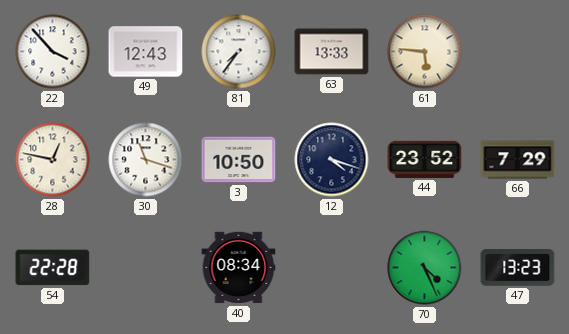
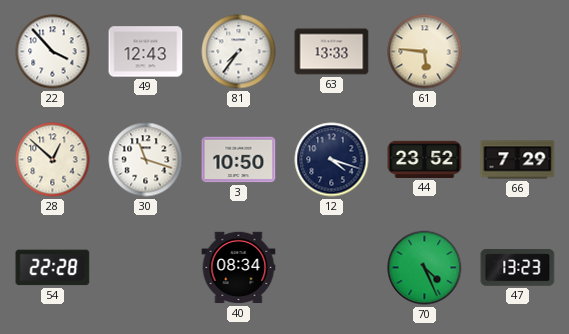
28: 12:47 -> 12:52 (53, 160)
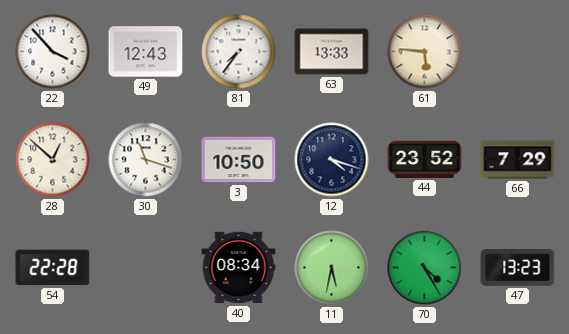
11: none -> 5:32 (332, 268)
70: 4:26 -> 4:25 (425, 268)
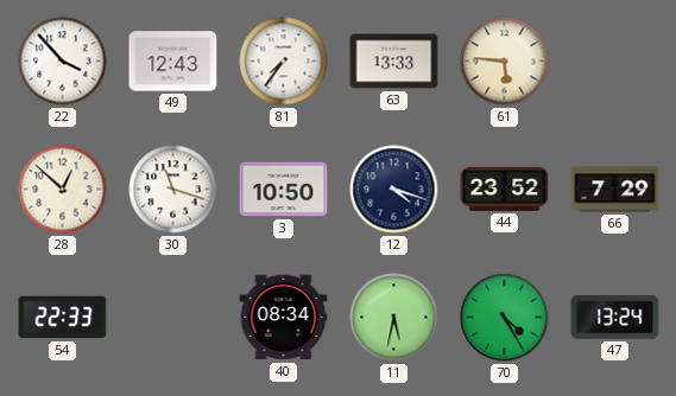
54: 22:28 -> 22:33 (63, 318)
47: 13:23 -> 13:24 (615, 318)
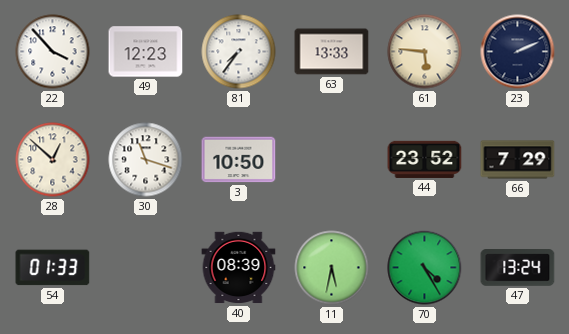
49: 12:43 -> 12:23 (146, 52)
23: none -> 2:11 (518, 52)
12: 4:18 -> none (394, 190)
54: 22:33 -> 01:33 (53, 268)
40: 08:34 -> 08:39 (239, 268)
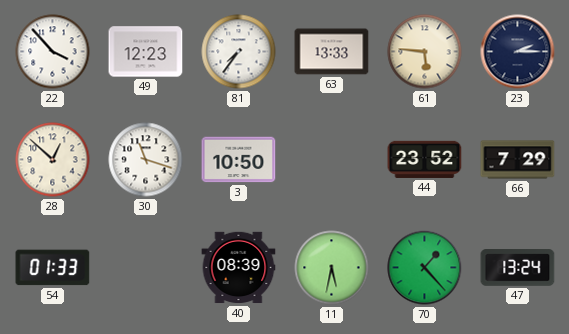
23: 2:11 -> 2:15 (518, 52)
70: 4:25 -> 1:23 (425, 268)
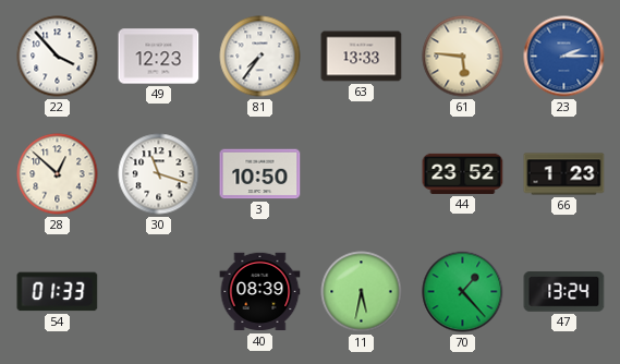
23 dial: navy -> blue (564, 57)
66: 7:29 -> 1:23 (564, 174)
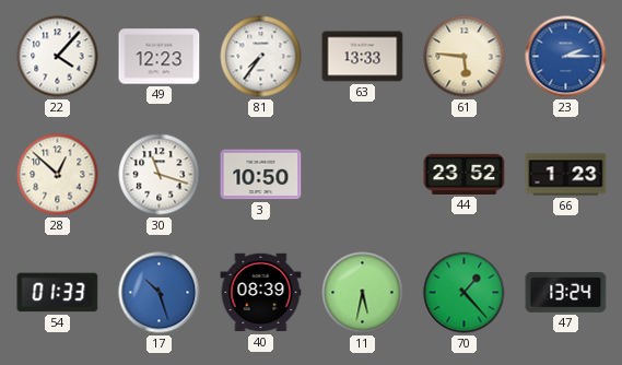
22: 3:53 -> 4:07 (58, 57)
17: none -> 10:27 (160, 293)
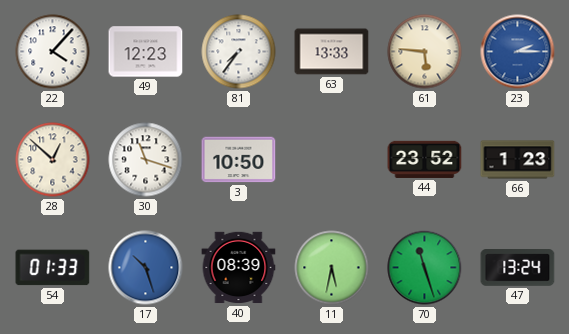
70: 1:23 -> 11:27 (425, 268)
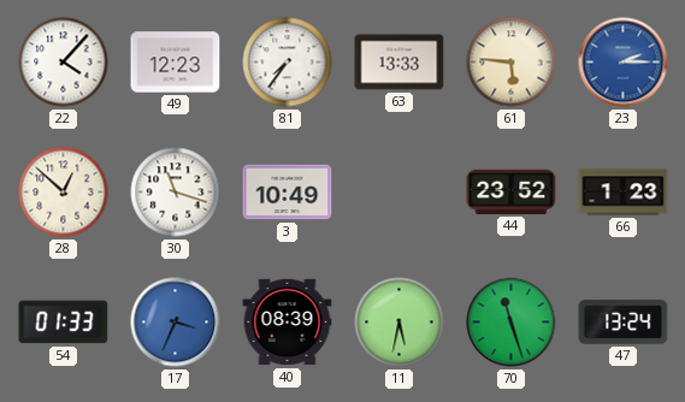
3: 10:50 -> 10:49 (288, 193)
17: 10:27 -> 3:34 (176, 323)
